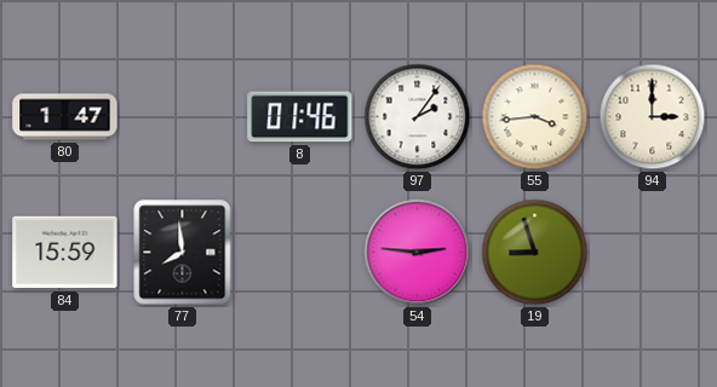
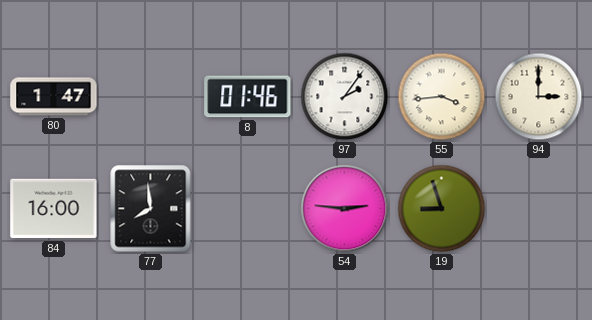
84: 15:59 -> 16:00 (54, 209)
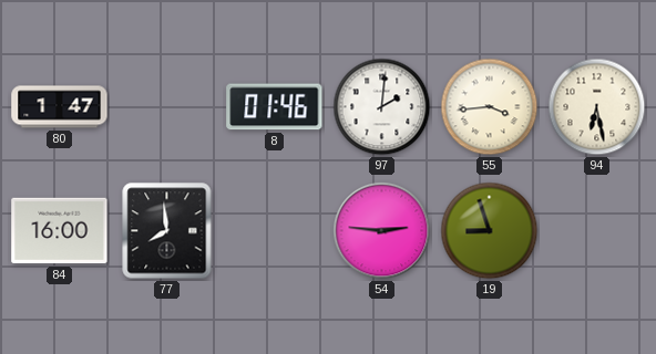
97: 2:06 -> 2:01 (382, 107)
94: 3:00 -> 6:28 (597, 107)
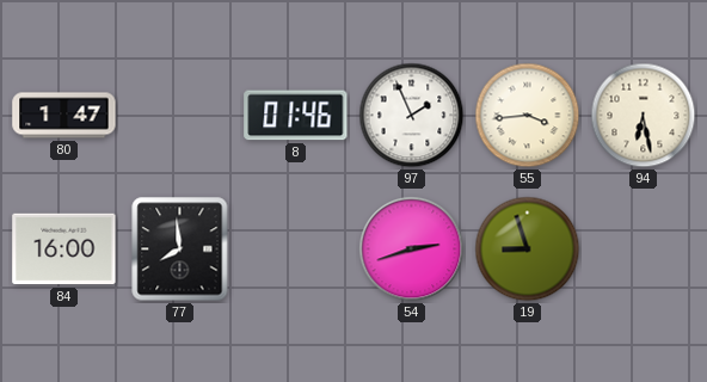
97: 2:01 -> 1:56 (412, 116)
54: 2:46 -> 2:42 (412, 249)
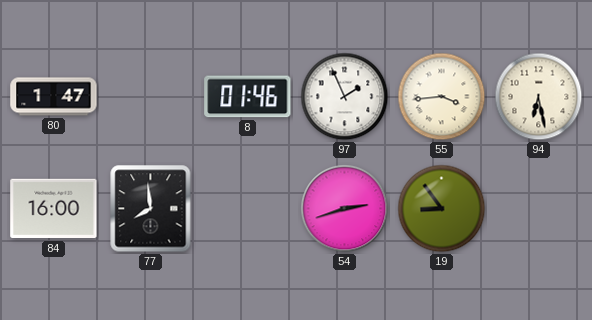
19: 8:57 -> 8:54 (442, 209)
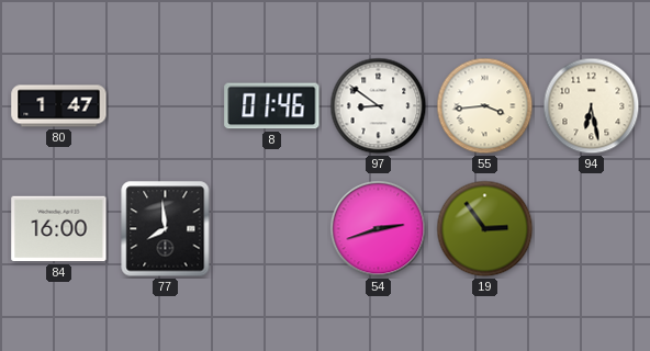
97: 1:56 -> 8:51 (379, 106)
19: 8:54 -> 2:54 (485, 229)
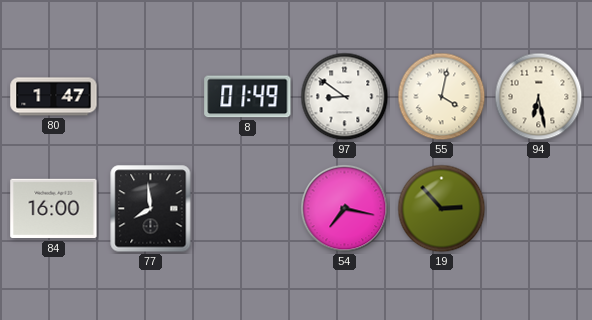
8: 01:46 -> 01:49 (248, 97)
55: 3:44 -> 4:02 (442, 97)
54: 2:42 -> 7:17 (345, 209)
19: 2:54 -> 2:53 (442, 209)
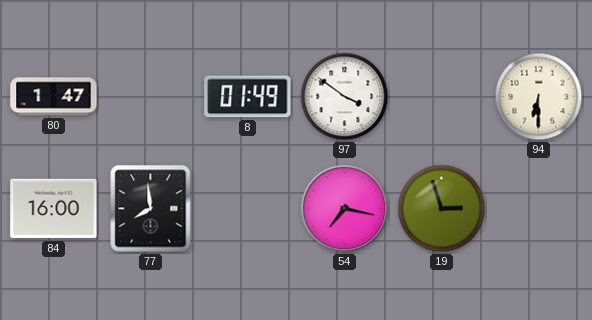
97: 8:51 -> 3:51 (345, 97)
55: 4:02 -> none (442, 97)
94: 6:28 -> 6:30 (539, 97)
19: 2:53 -> 2:57 (442, 209)
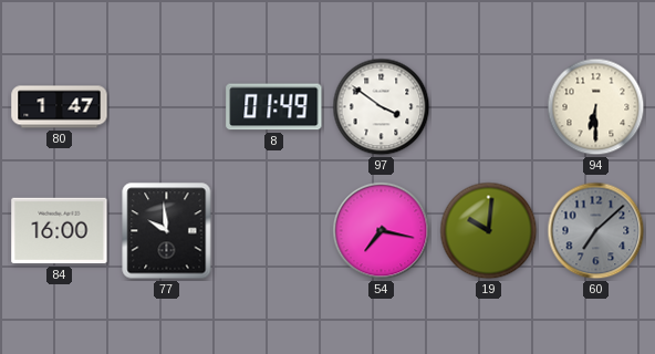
77: 7:59 -> 9:59 (167, 231)
19: 2:57 -> 10:01 (489, 231)
60: none -> 7:08 (596, 231)
